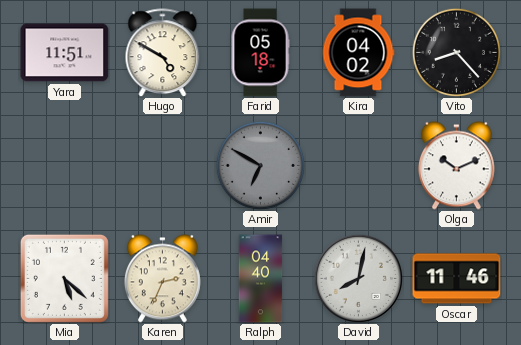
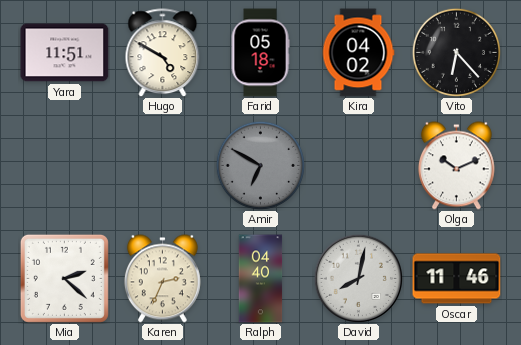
Vito: 8:23 -> 6:23 (456, 52)
Mia: 5:22 -> 2:22 (64, 278)
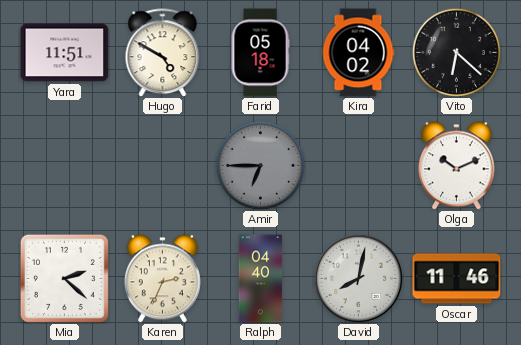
Vito: 6:23 -> 6:22 (456, 52)
Amir: 6:50 -> 6:45 (260, 165)
